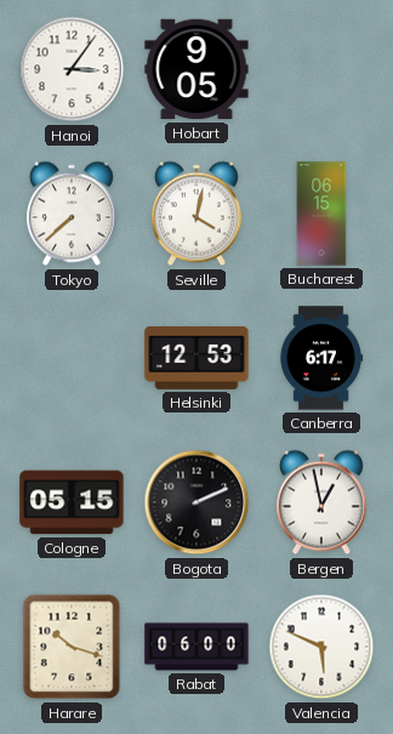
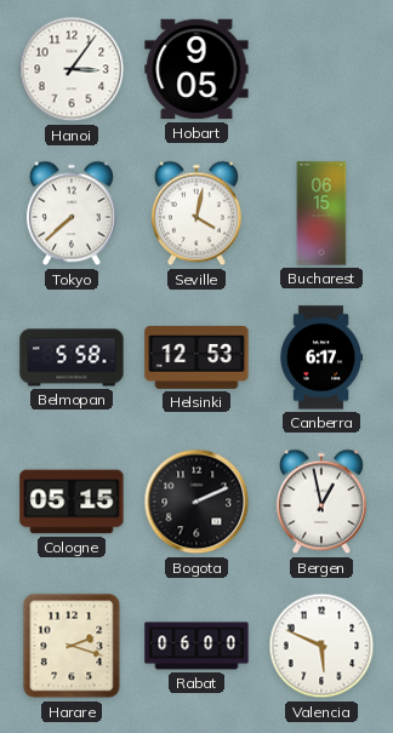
Belmopan: none -> 5:58 (72, 357)
Harare: 10:18 -> 2:18 (72, 646)
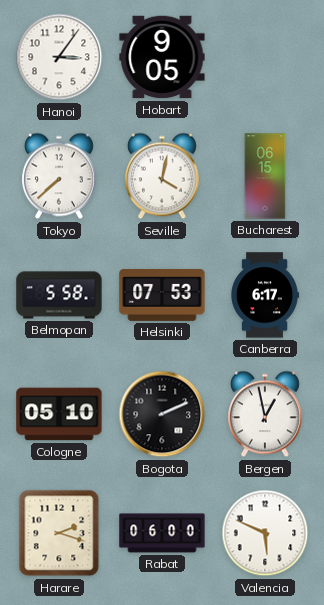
Helsinki: 12:53 -> 07:53 (162, 295)
Cologne: 05:15 -> 05:10 (59, 414)
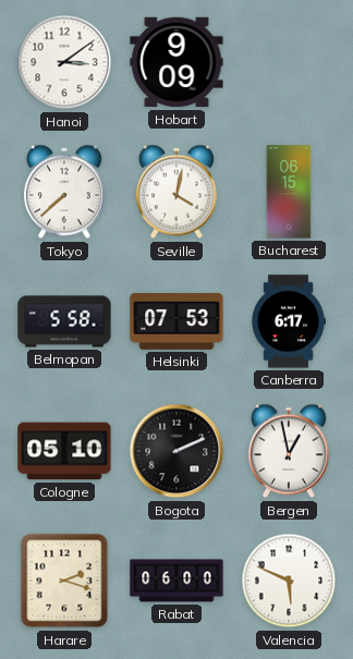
Hanoi: 3:06 -> 3:09 (64, 62)
Hobart: 9:05 -> 9:09 (176, 62)
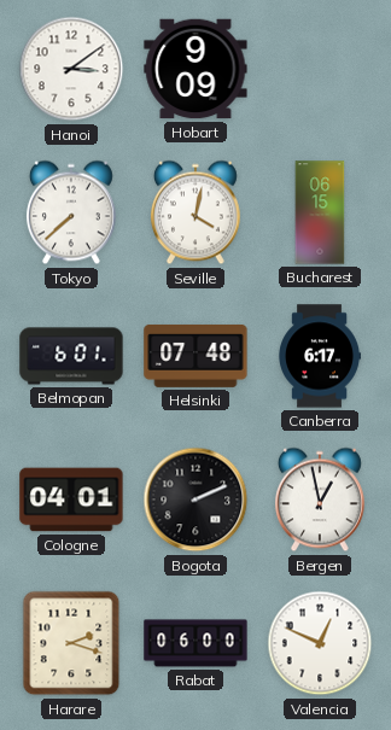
Belmopan: 5:58 -> 6:01 (71, 356)
Helsinki: 07:53 -> 07:48 (195, 356)
Cologne: 05:10 -> 04:01 (71, 500)
Valencia: 5:49 -> 12:49 (320, 643)
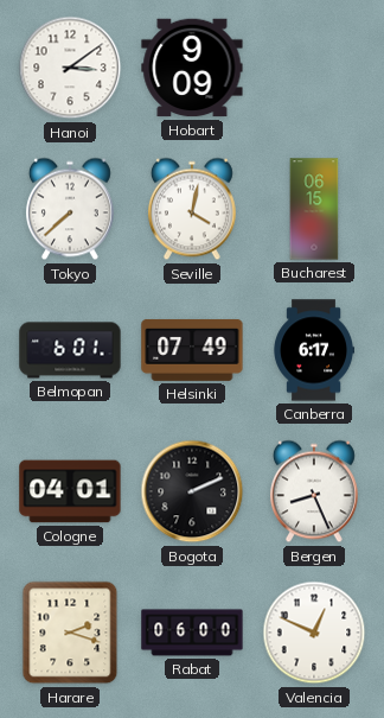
Helsinki: 07:48 -> 07:49 (192, 350)
Bergen: 12:58 -> 8:26 (314, 491)
